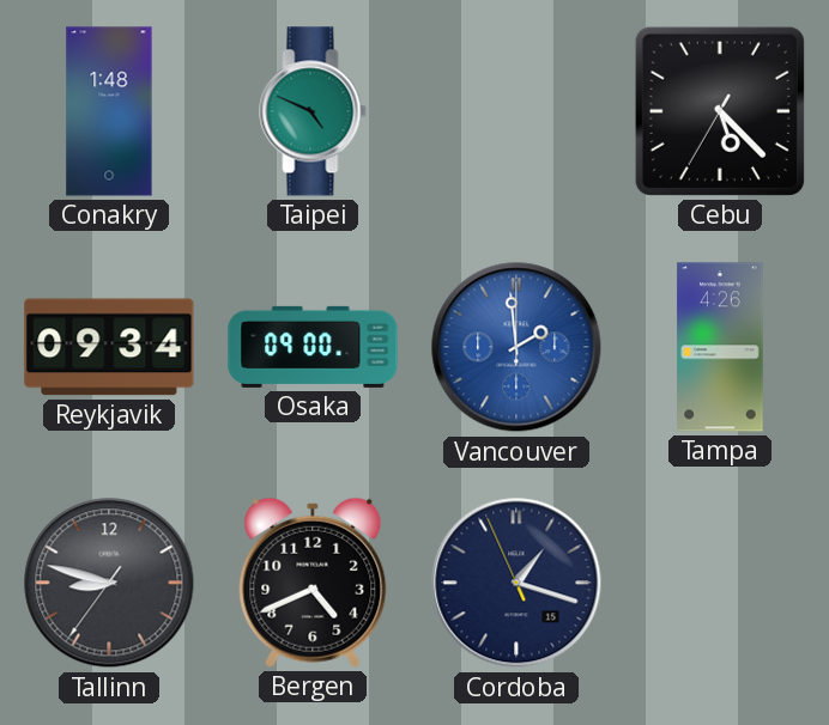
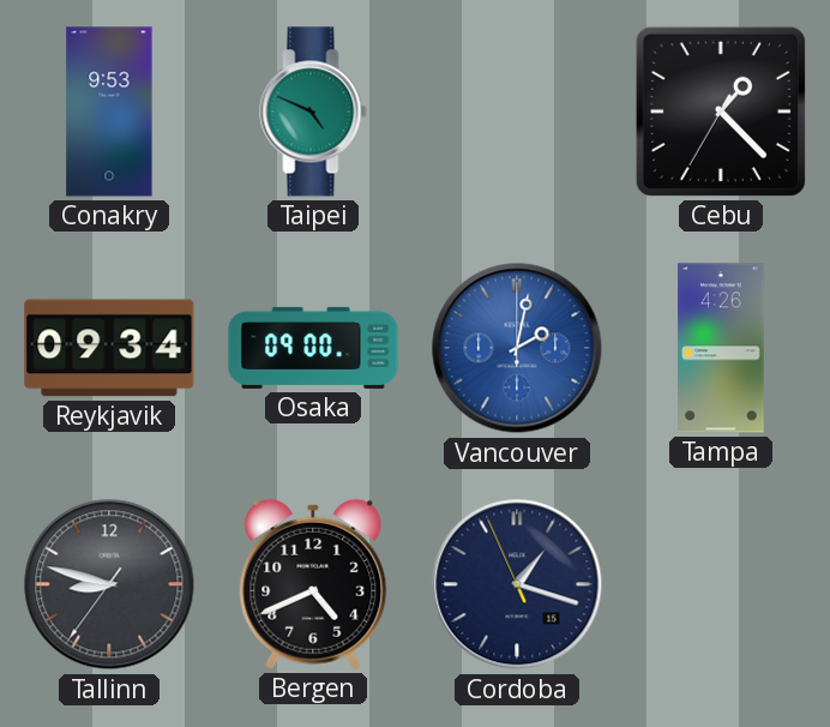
Conakry: 1:48 -> 9:53 (109, 112)
Cebu: 5:22 -> 1:22 (721, 112)
Vancouver: 1:59 -> 2:02 (517, 348)
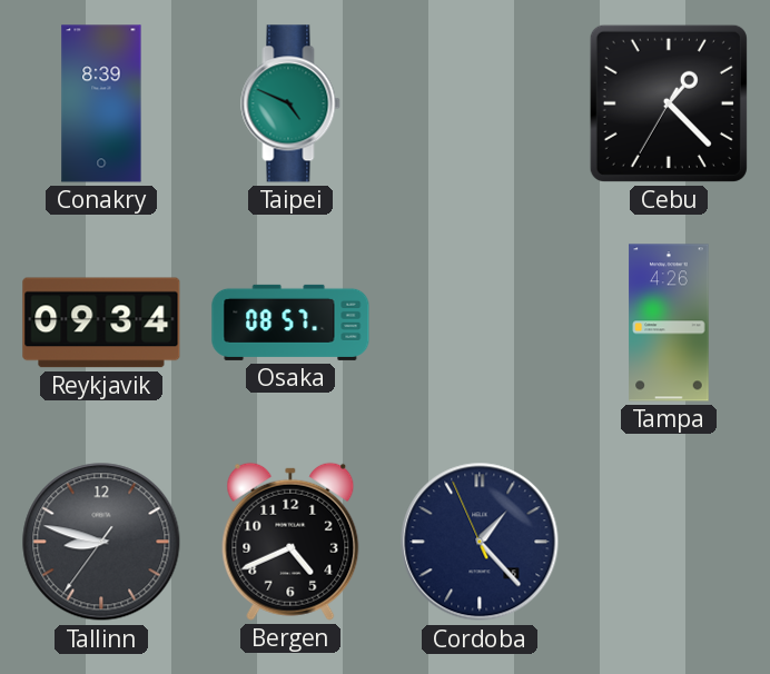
Conakry: 9:53 -> 8:39 (101, 103)
Osaka: 09:00 -> 08:57 (290, 323)
Vancouver: 2:02 -> none (517, 348)
Cordoba: 1:17 -> 1:22 (480, 542)
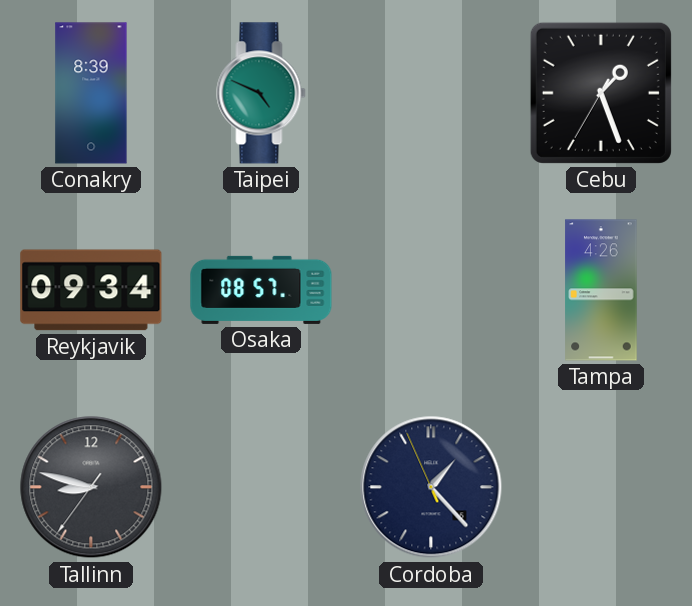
Cebu: 1:22 -> 1:26 (601, 93)
Bergen: 4:41 -> none (290, 542)
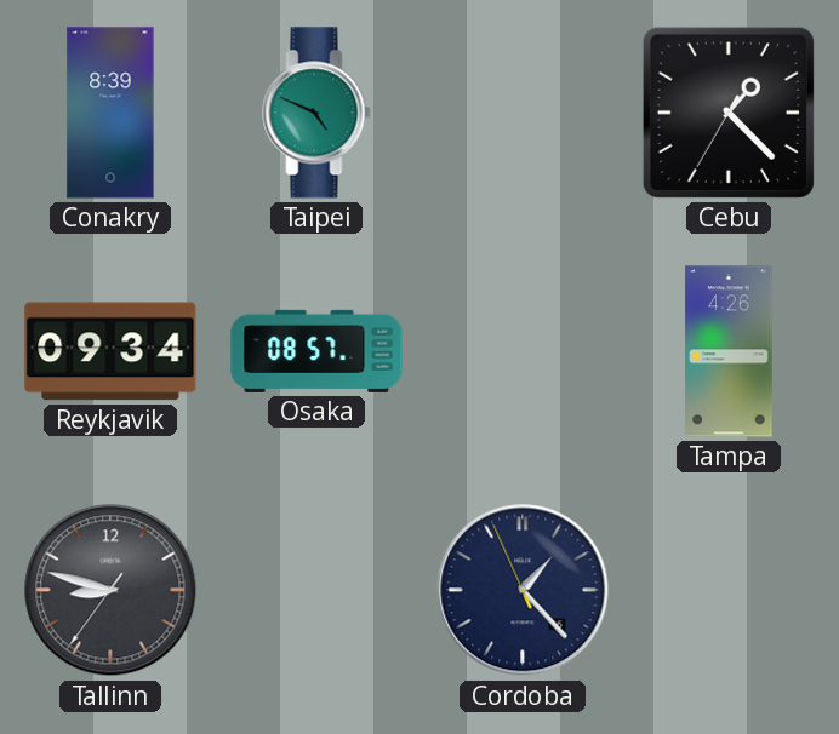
Cebu: 1:26 -> 1:22 (729, 113)
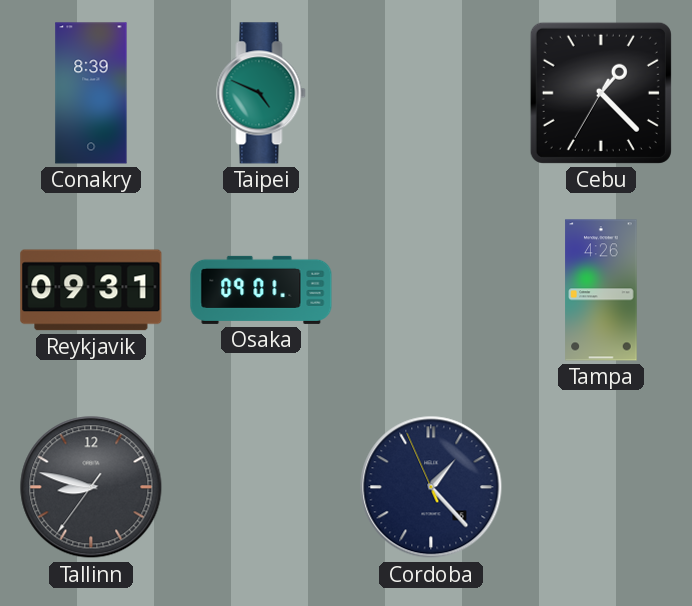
Reykjavik: 09:34 -> 09:31 (91, 290)
Osaka: 08:57 -> 09:01 (261, 290)
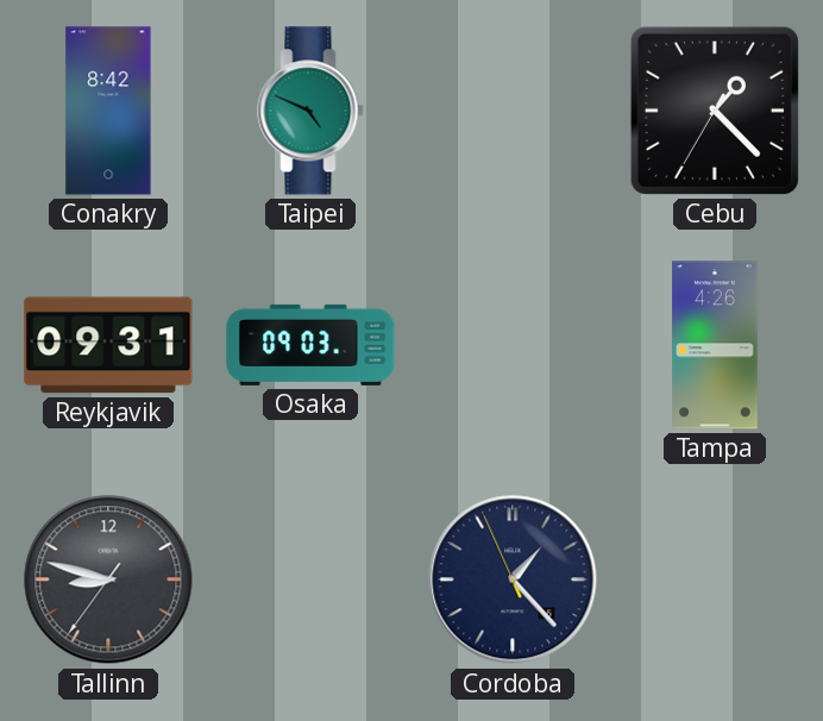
Conakry: 8:39 -> 8:42 (108, 111)
Osaka: 09:01 -> 09:03 (310, 345)
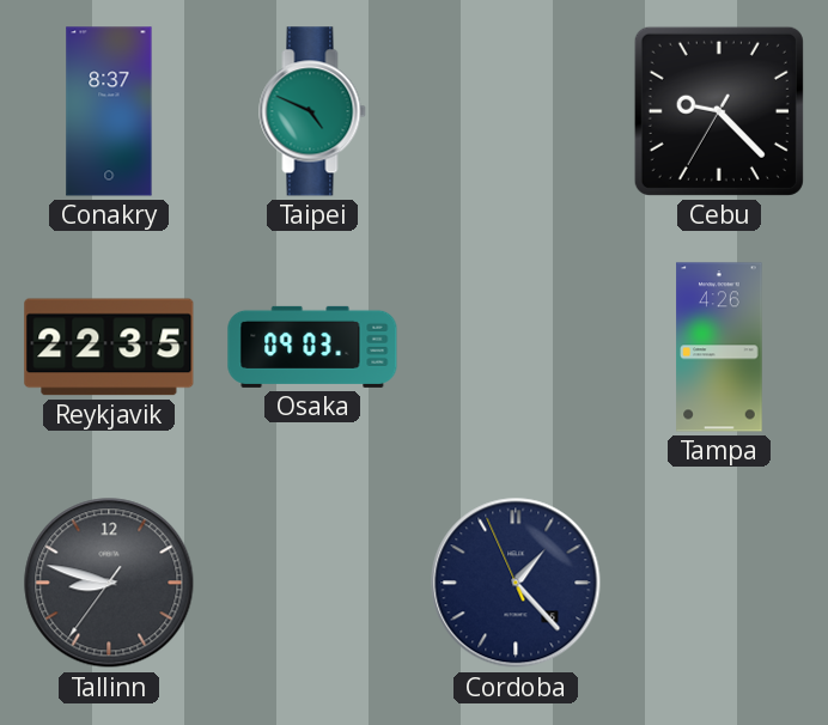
Conakry: 8:42 -> 8:37 (109, 111)
Cebu: 1:22 -> 9:22 (719, 111)
Reykjavik: 09:31 -> 22:35 (109, 347)
